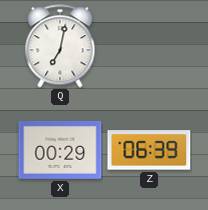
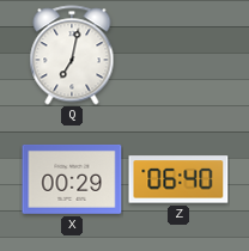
Z: 06:39 -> 06:40 (178, 179)
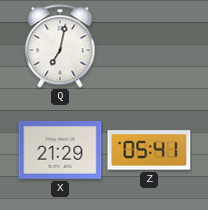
X: 00:29 -> 21:29 (60, 150)
Z: 06:40 -> 05:41 (149, 150)
